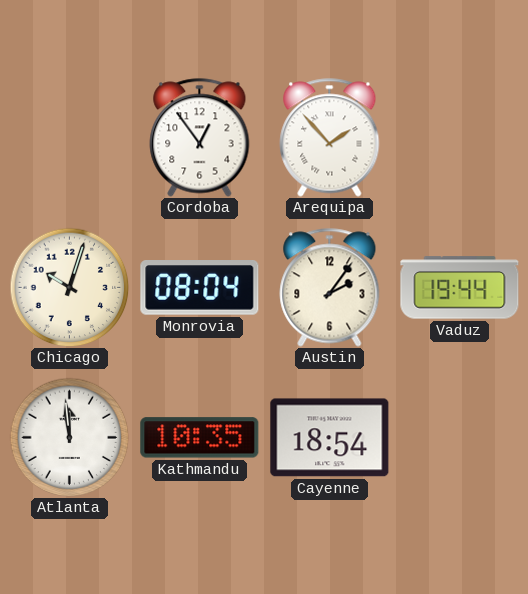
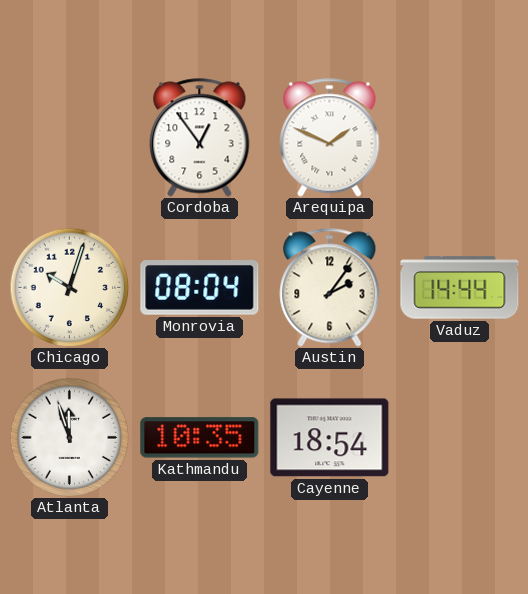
Arequipa: 1:53 -> 1:49 (330, 138)
Vaduz: 19:44 -> 14:44 (460, 288)
Atlanta: 11:59 -> 11:57 (69, 437)
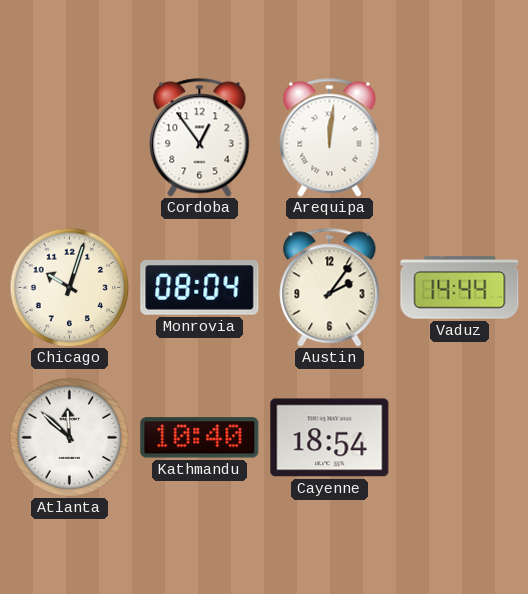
Arequipa: 1:49 -> 12:01 (330, 138)
Atlanta: 11:57 -> 11:52 (69, 437)
Kathmandu: 10:35 -> 10:40 (200, 438)
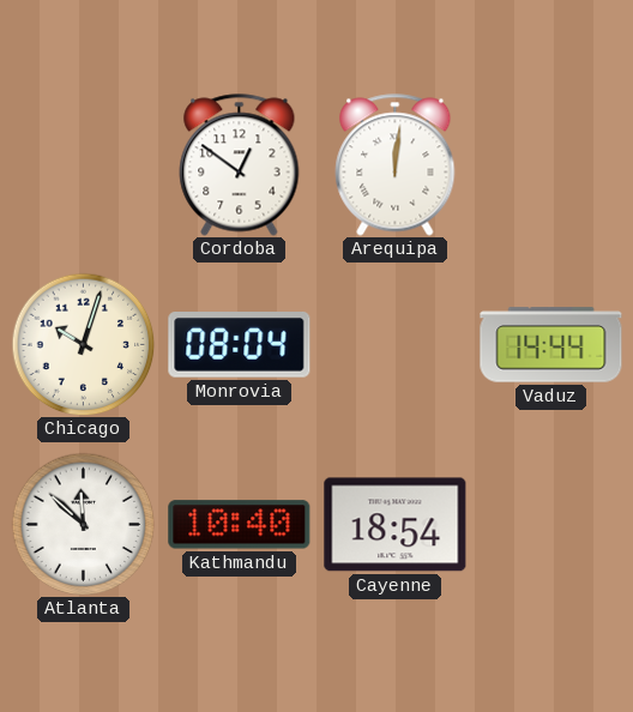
Cordoba: 12:54 -> 12:51 (240, 165)
Austin: 2:06 -> none (330, 288)
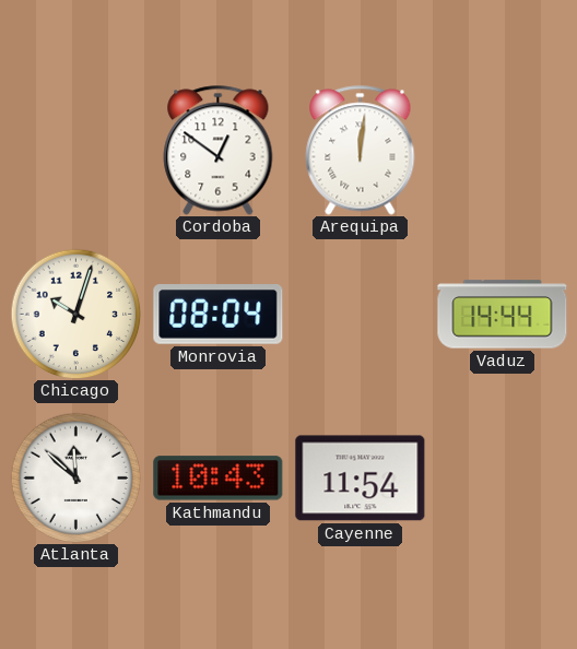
Kathmandu: 10:40 -> 10:43 (219, 479)
Cayenne: 18:54 -> 11:54 (361, 479)
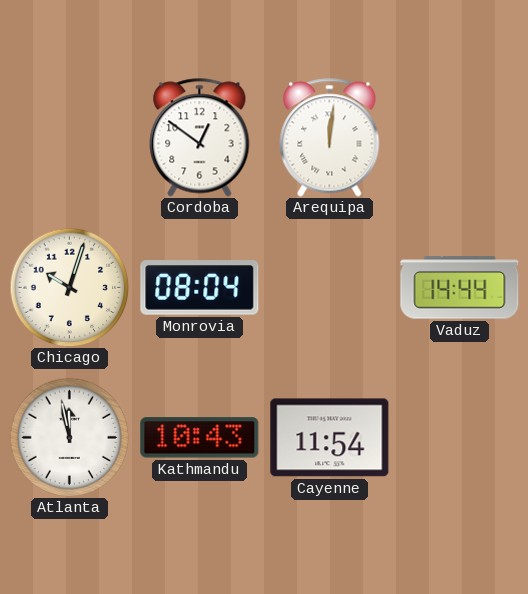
Atlanta: 11:52 -> 11:58 (69, 437)
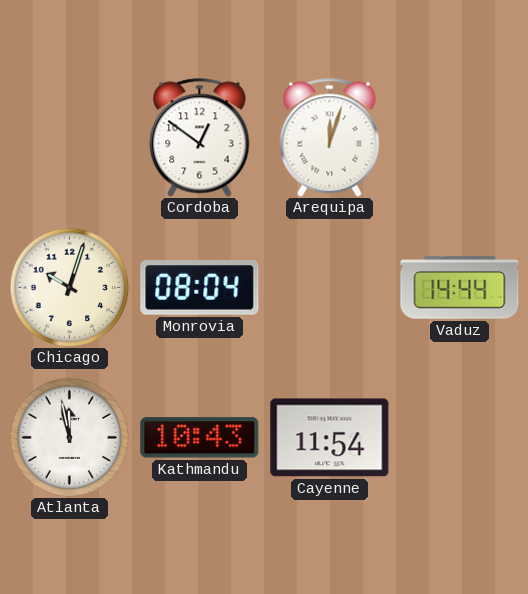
Arequipa: 12:01 -> 12:03 (330, 138)
